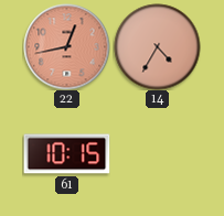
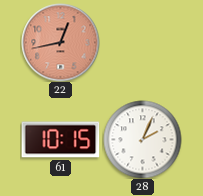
14: 4:35 -> none (157, 46)
28: none -> 2:04 (142, 139)
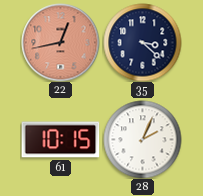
35: none -> 3:22 (142, 42)
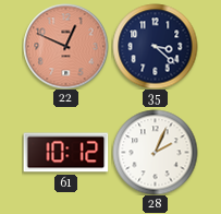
22: 12:43 -> 12:49 (65, 46)
61: 10:15 -> 10:12 (65, 153)
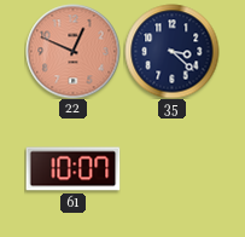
61: 10:12 -> 10:07 (72, 169)
28: 2:04 -> none (155, 152)
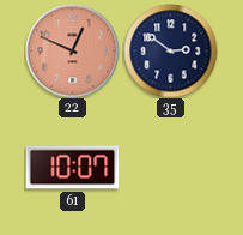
35: 3:22 -> 2:51 (170, 50)
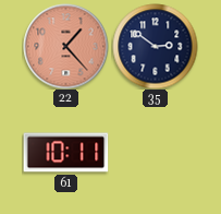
22: 12:49 -> 1:23 (65, 46)
61: 10:07 -> 10:11 (65, 153)
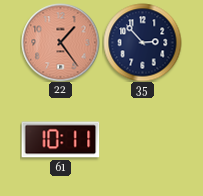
22: 1:23 -> 1:24 (60, 42)
35: 2:51 -> 2:53 (142, 42)
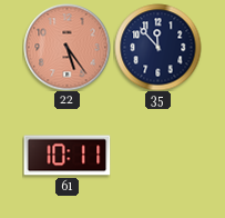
22: 1:24 -> 5:24 (67, 47)
35: 2:53 -> 11:53 (157, 47)
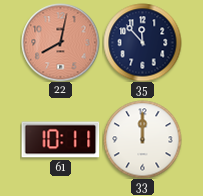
22: 5:24 -> 8:02 (60, 42)
33: none -> 12:00 (142, 139)
